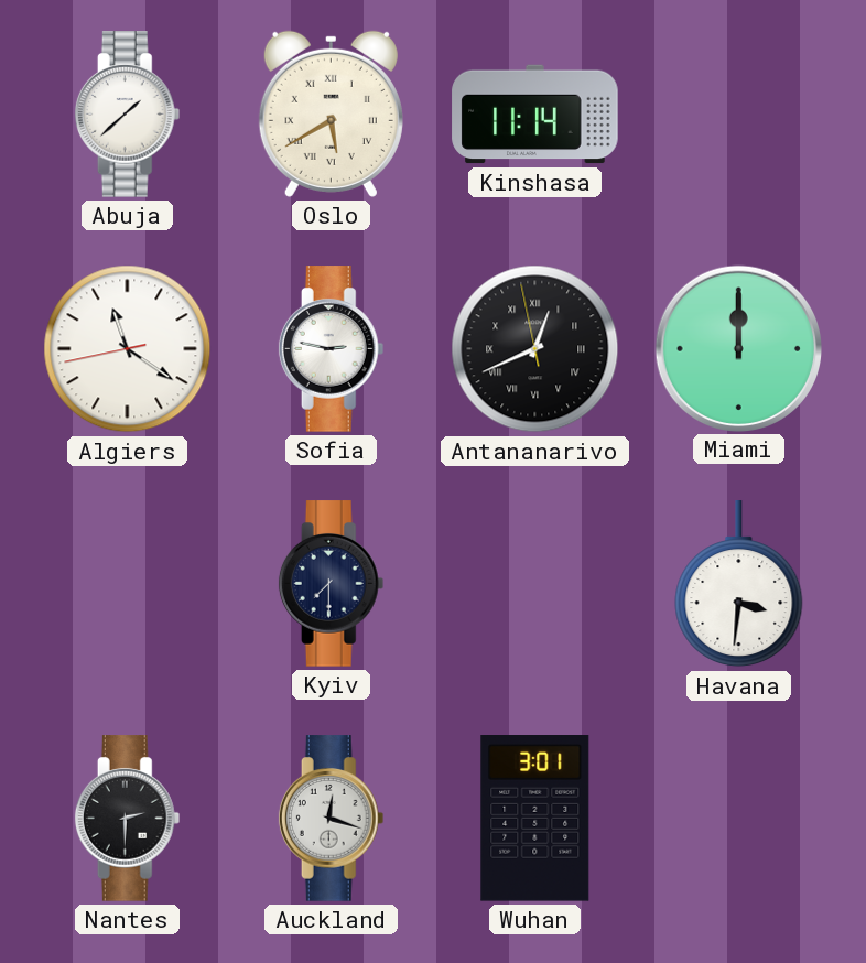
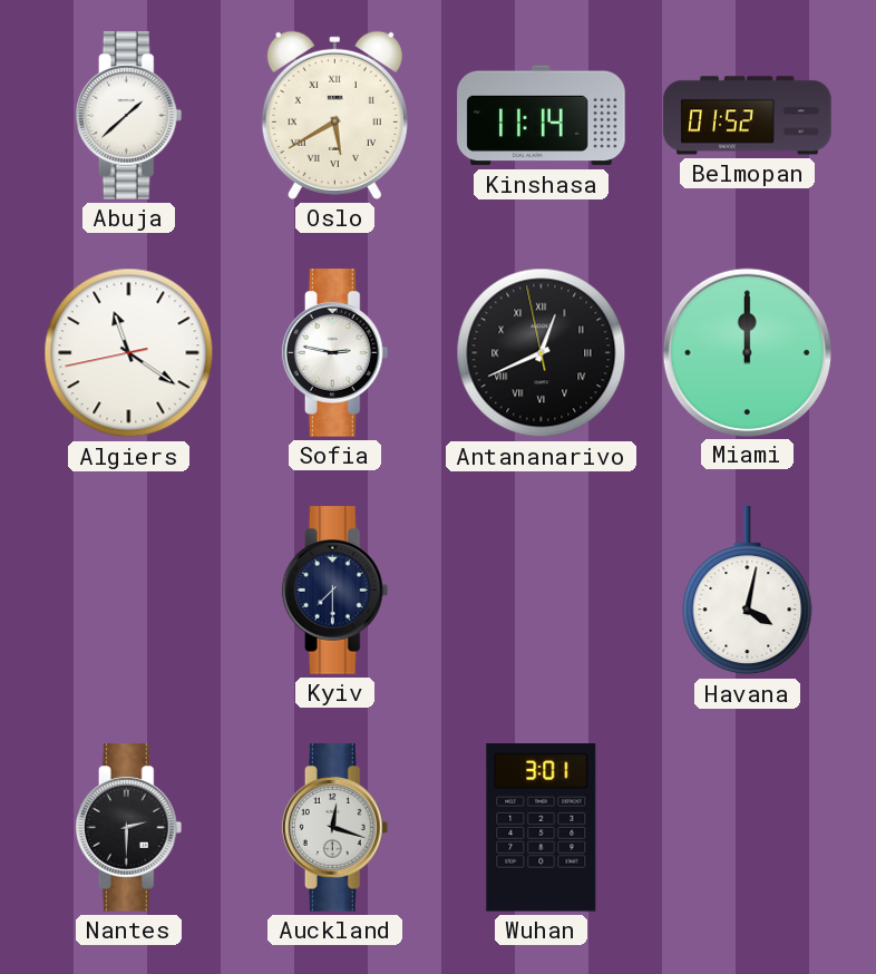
Belmopan: none -> 01:52 (748, 116)
Havana: 3:31 -> 4:02 (748, 591)
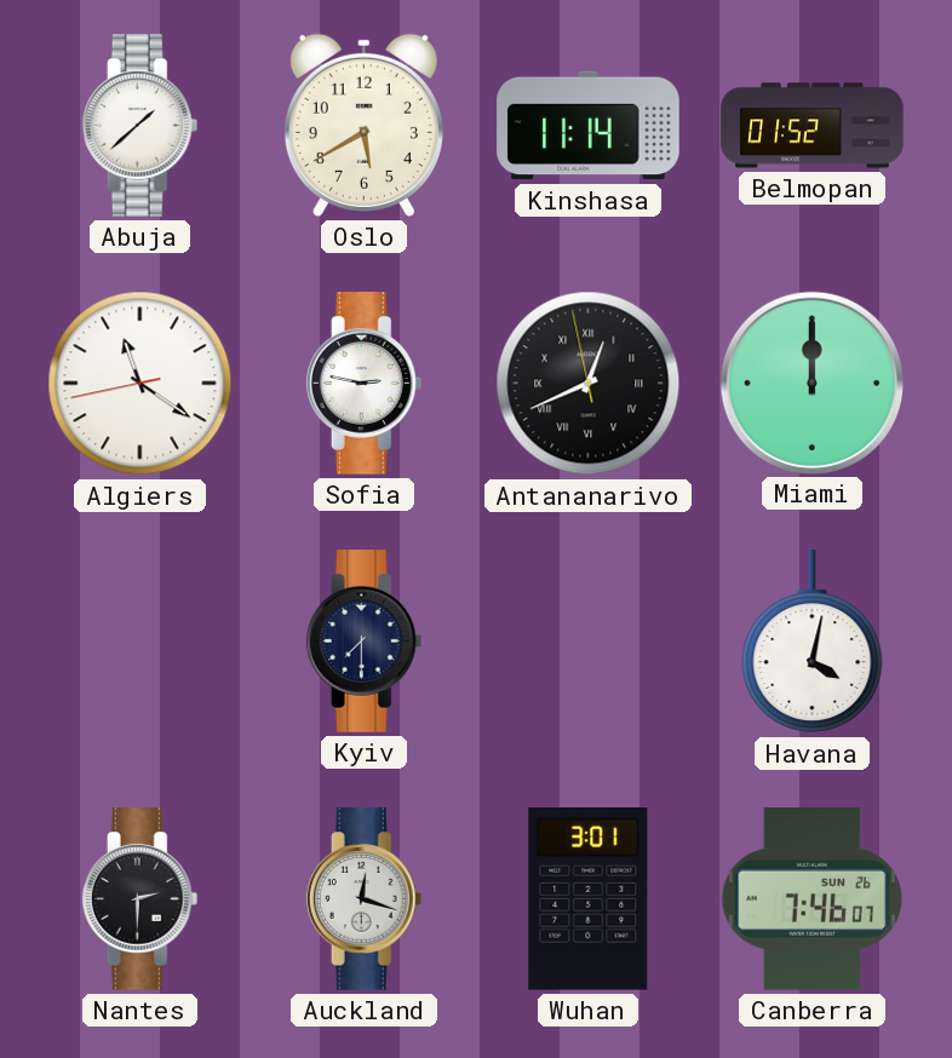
Oslo numerals: Roman -> Arabic (363, 125)
Canberra: none -> 7:46 (812, 899)
